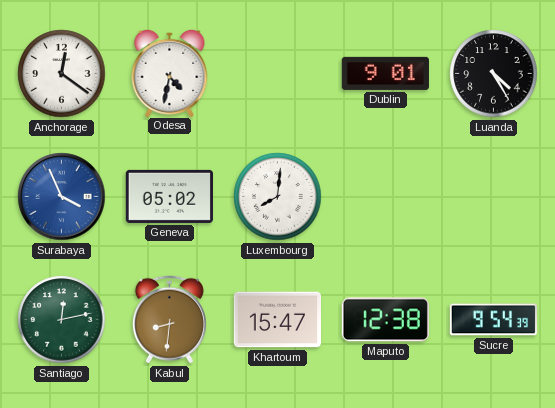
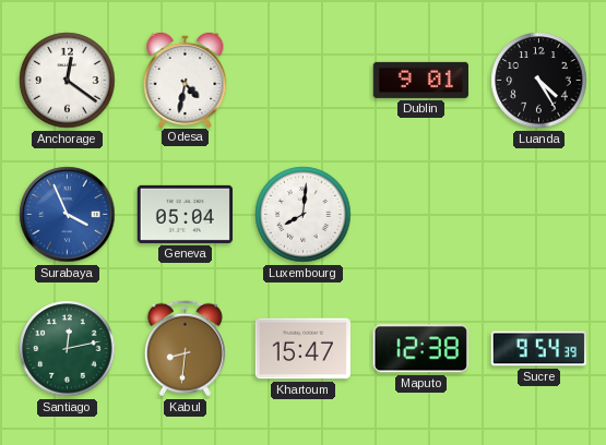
Geneva: 05:02 -> 05:04 (185, 214)
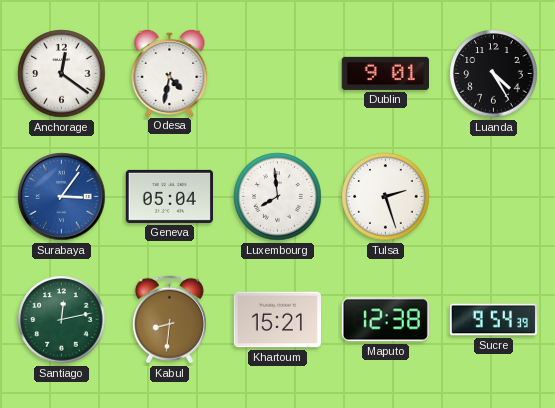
Surabaya: 3:56 -> 3:06 (62, 197)
Luxembourg: 8:01 -> 7:59 (278, 197)
Tulsa: none -> 2:27 (386, 197)
Khartoum: 15:47 -> 15:21 (277, 320)
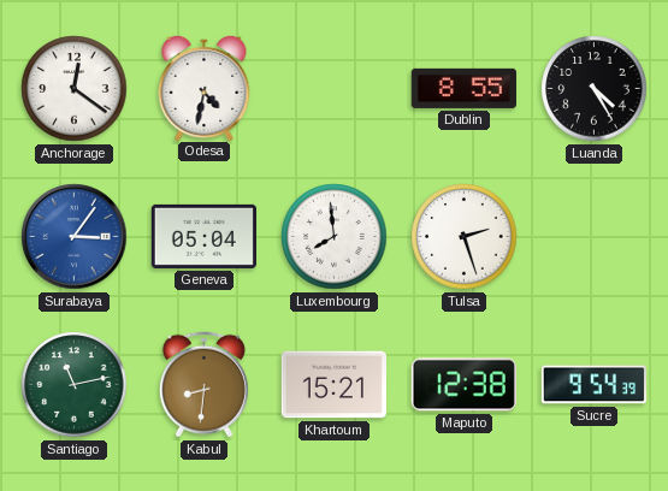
Dublin: 9:01 -> 8:55 (463, 88)
Santiago: 12:13 -> 11:13 (75, 385)
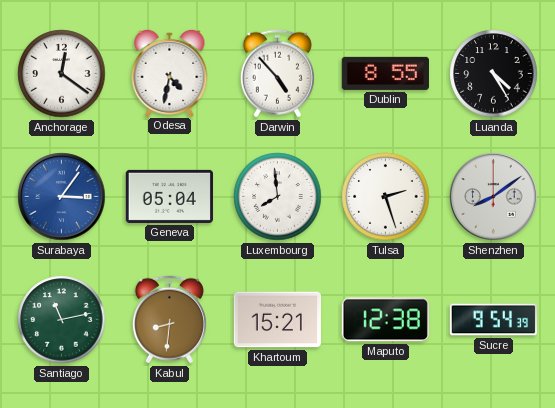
Darwin: none -> 4:53 (277, 74)
Shenzhen: none -> 8:09 (494, 197)
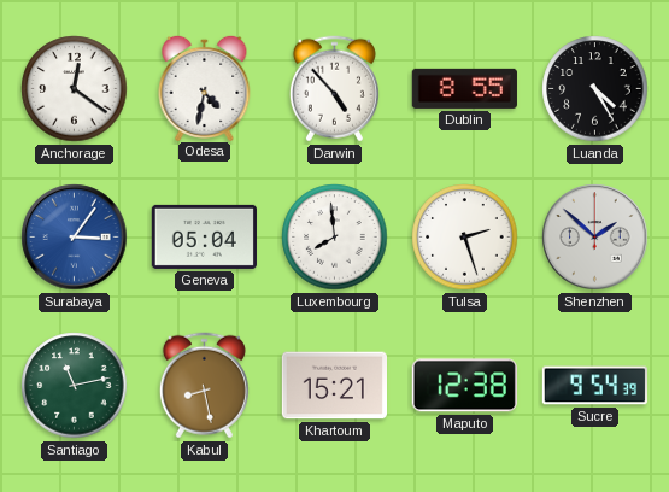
Shenzhen: 8:09 -> 1:52 (595, 238)
Kabul: 8:31 -> 8:28 (204, 386)
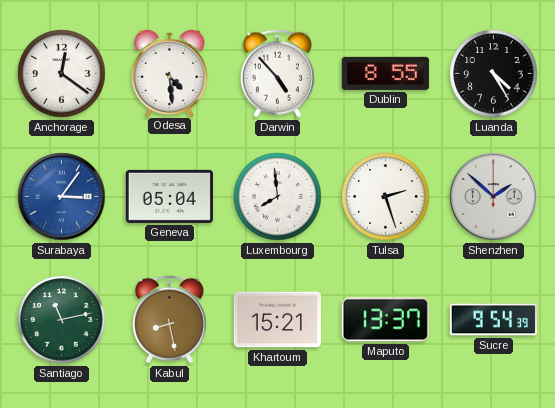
Odesa: 4:32 -> 4:29 (170, 72)
Maputo: 12:38 -> 13:37 (385, 320)
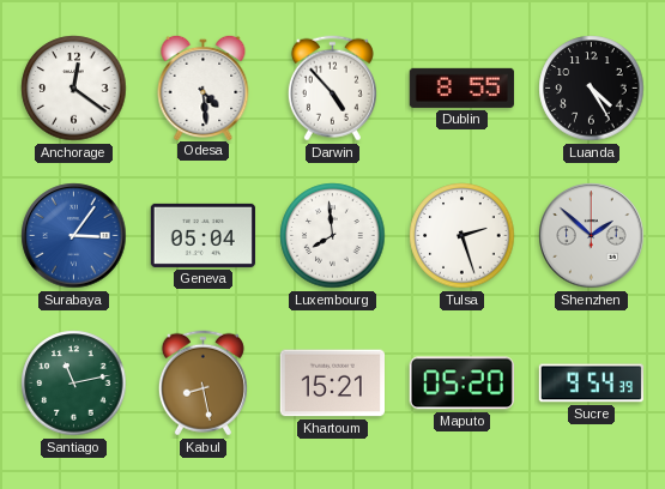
Maputo: 13:37 -> 05:20 (461, 384)
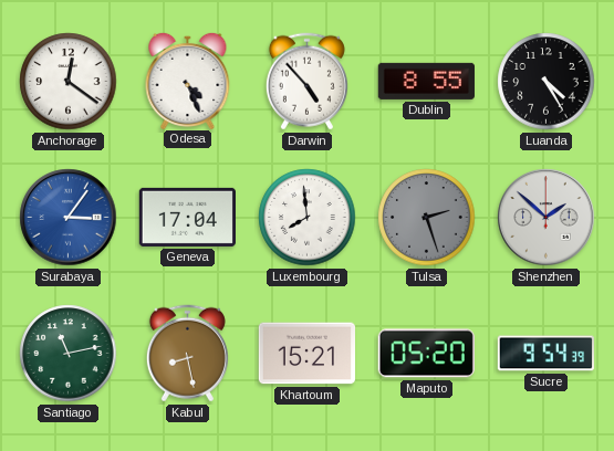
Odesa: 4:29 -> 4:26 (188, 80)
Geneva: 05:04 -> 17:04 (187, 217)
Tulsa dial: white -> grey (427, 218)
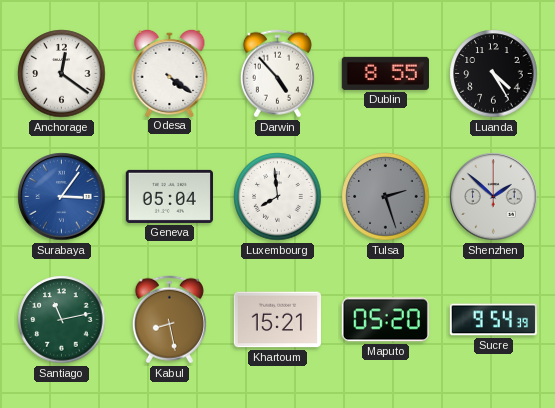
Odesa: 4:26 -> 4:21 (170, 72)
Geneva: 17:04 -> 05:04 (169, 196)
